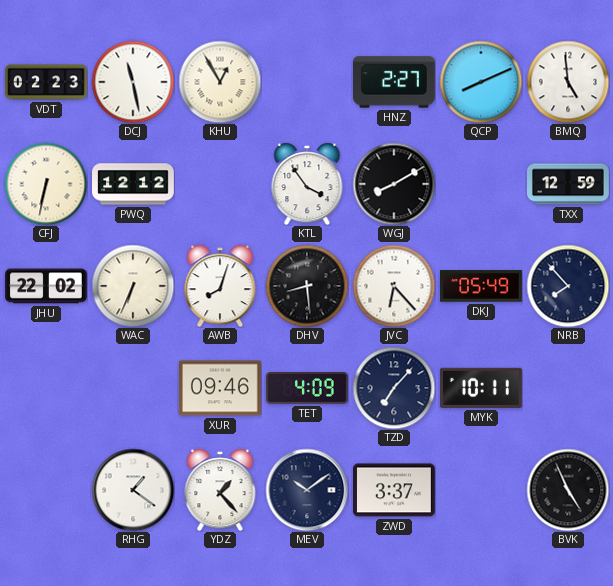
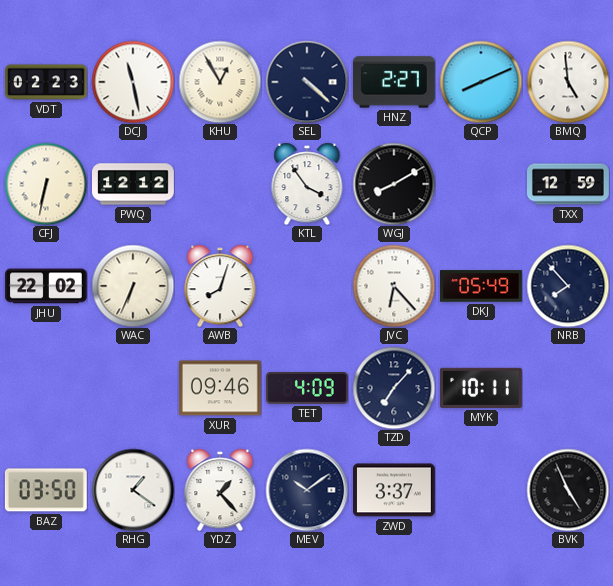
SEL: none -> 4:22 (307, 82)
DHV: 8:29 -> none (307, 286)
BAZ: none -> 03:50 (46, 490)
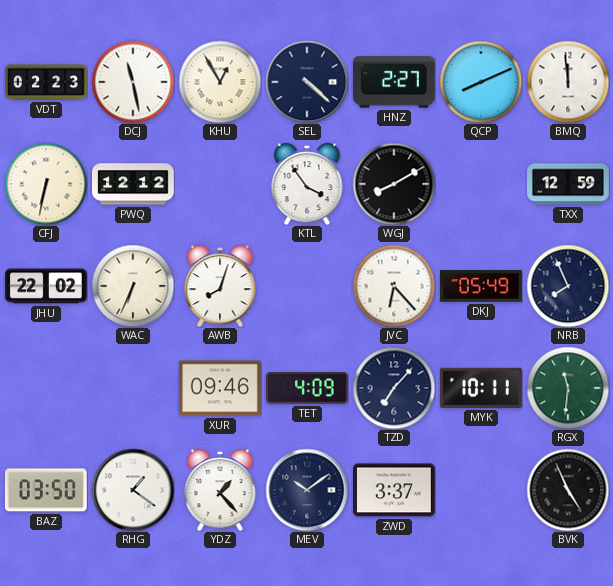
BMQ: 4:59 -> 11:59 (568, 82)
NRB: 7:53 -> 7:56 (568, 286)
RGX: none -> 11:31 (568, 388)
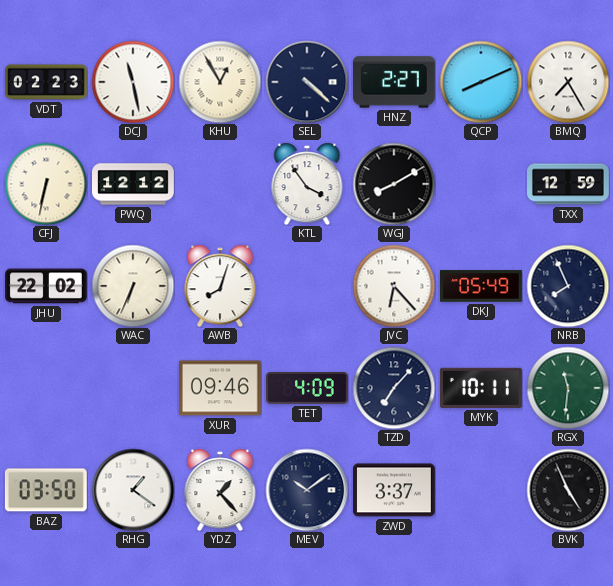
BMQ: 11:59 -> 7:25 (568, 82)
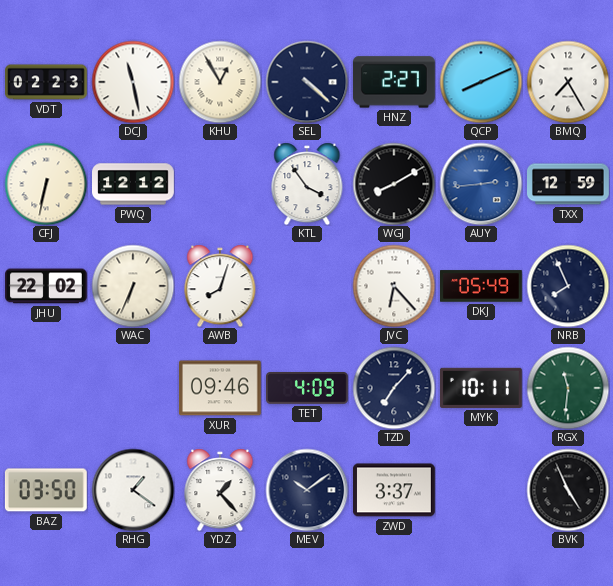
AUY: none -> 2:44 (481, 184)
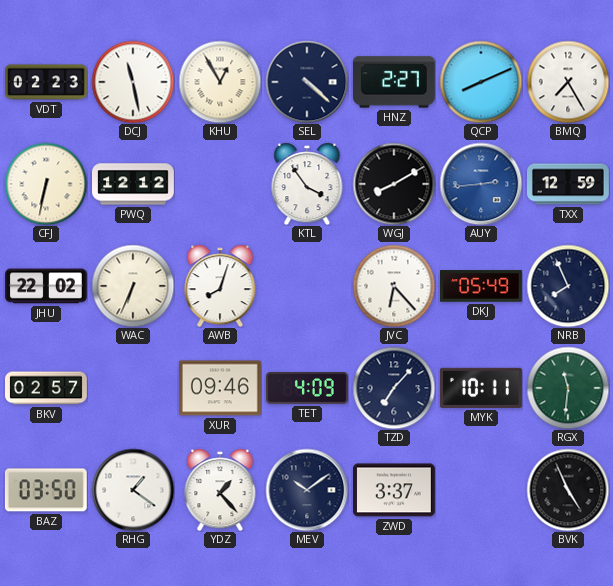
BKV: none -> 02:57 (47, 388)
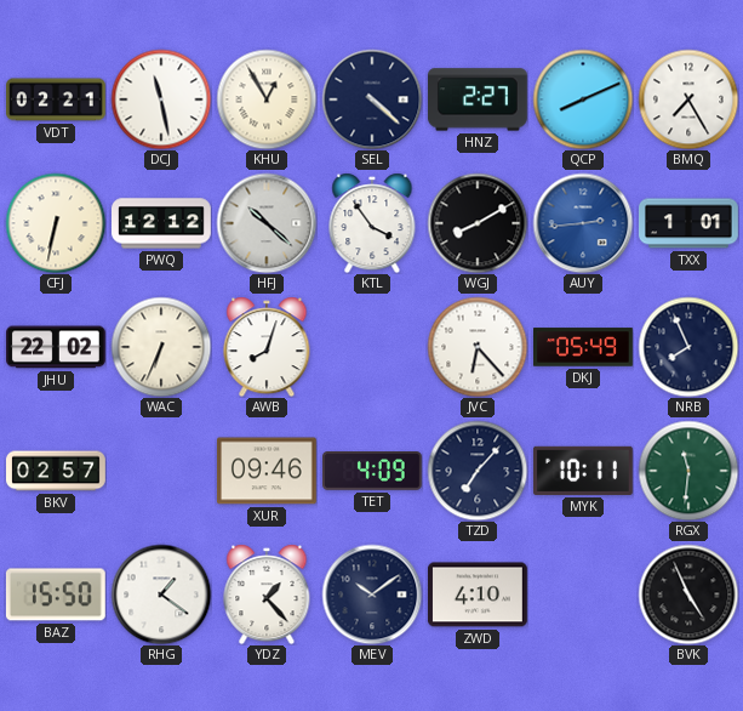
VDT: 02:23 -> 02:21 (57, 99)
HFJ: none -> 10:22 (267, 223)
TXX: 12:59 -> 1:01 (690, 223)
BAZ: 03:50 -> 15:50 (56, 595)
ZWD: 3:37 -> 4:10 (479, 595)
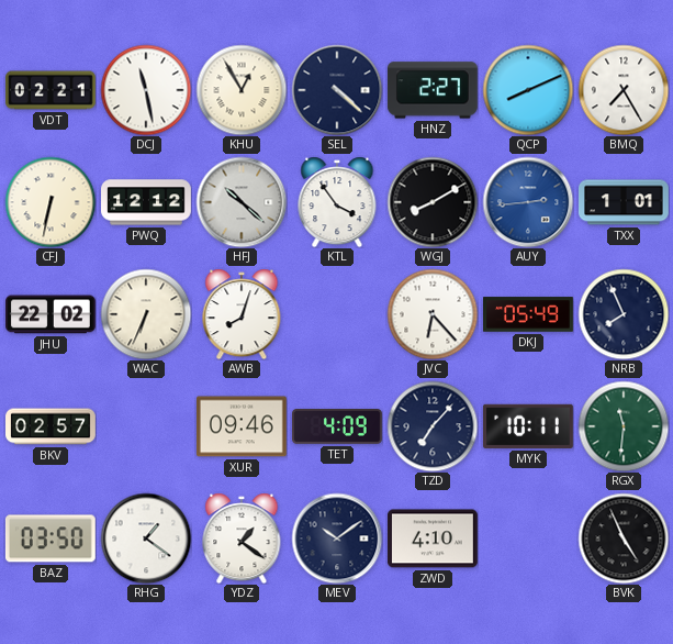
BAZ: 15:50 -> 03:50 (51, 538)
YDZ: 1:23 -> 1:21 (242, 538)
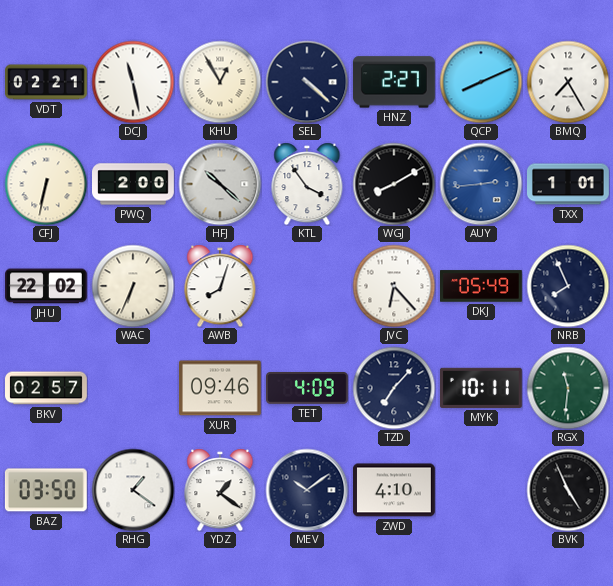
PWQ: 12:12 -> 2:00 (134, 184)
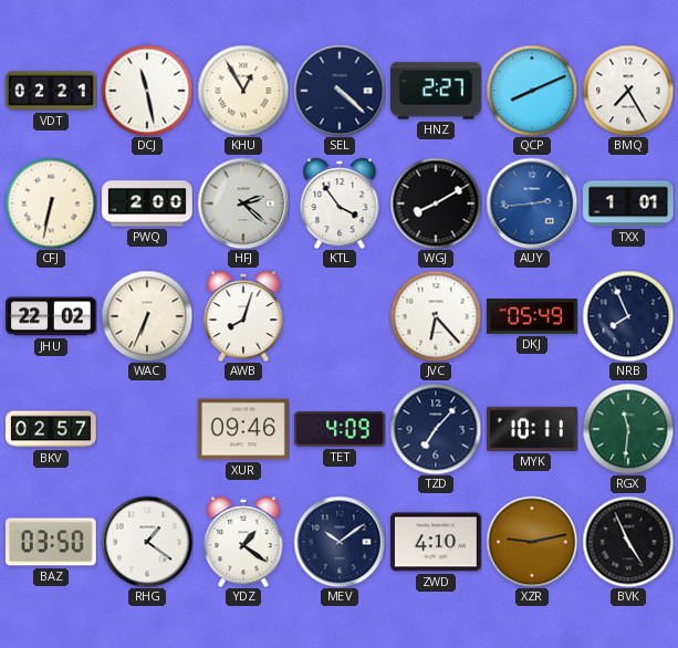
HFJ: 10:22 -> 2:22 (243, 203)
XZR: none -> 9:13 (532, 542)
